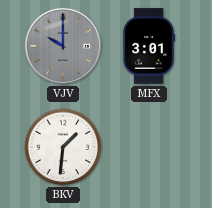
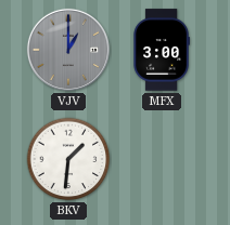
VJV: 10:00 -> 1:00 (68, 50)
MFX: 3:01 -> 3:00 (162, 50)
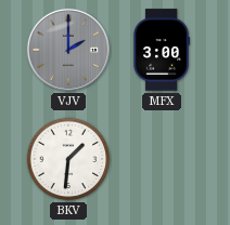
VJV: 1:00 -> 2:00 (68, 50)
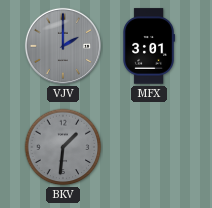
MFX: 3:00 -> 3:01 (149, 46)
BKV dial: white -> grey (63, 147)
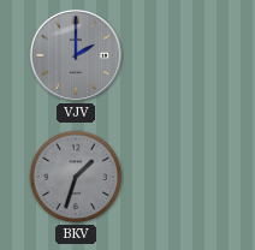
MFX: 3:01 -> none (149, 46)
BKV: 1:31 -> 1:33 (76, 177)
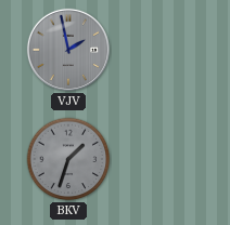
VJV: 2:00 -> 1:58 (68, 50)
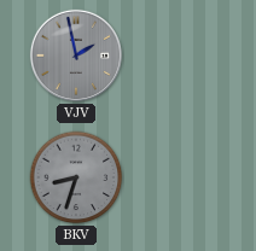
BKV: 1:33 -> 8:33 (76, 177)
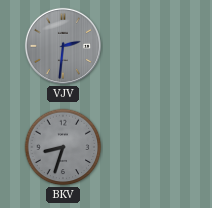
VJV: 1:58 -> 2:31 (63, 46)
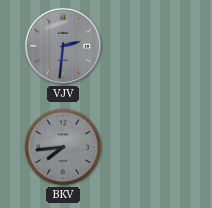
BKV: 8:33 -> 7:44 (63, 147)
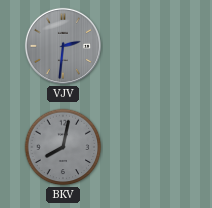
BKV: 7:44 -> 8:02 (63, 147)
